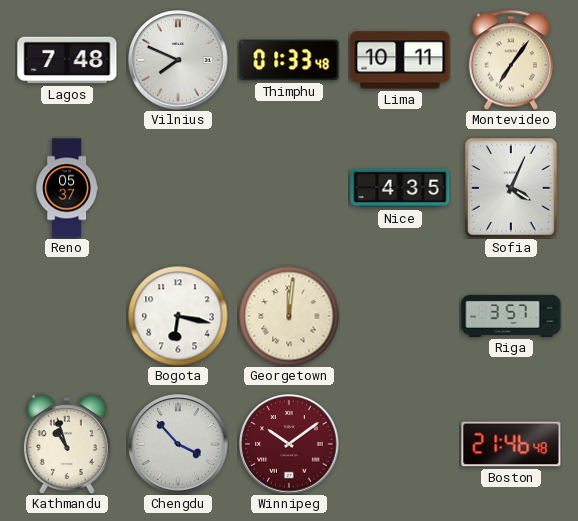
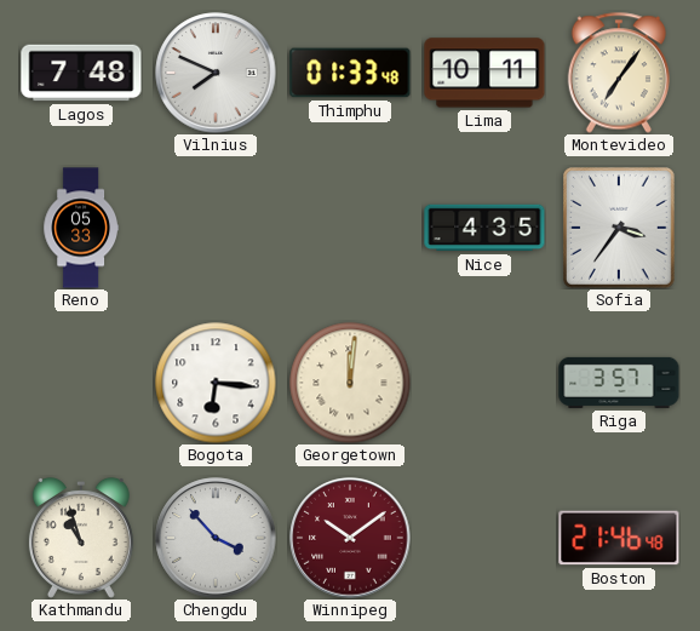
Reno: 05:37 -> 05:33 (80, 228)
Sofia: 4:04 -> 3:36 (620, 229)
Bogota: 6:17 -> 6:16 (216, 383)
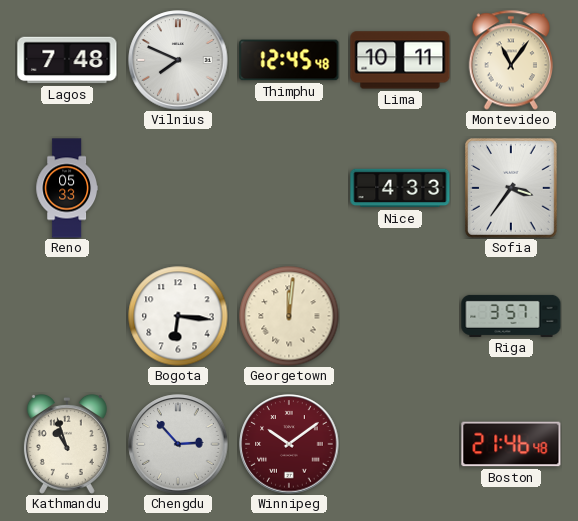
Thimphu: 01:33 -> 12:45 (289, 60)
Montevideo: 7:06 -> 11:06 (510, 60)
Nice: 4:35 -> 4:33 (400, 188)
Chengdu: 3:53 -> 2:53 (178, 444)
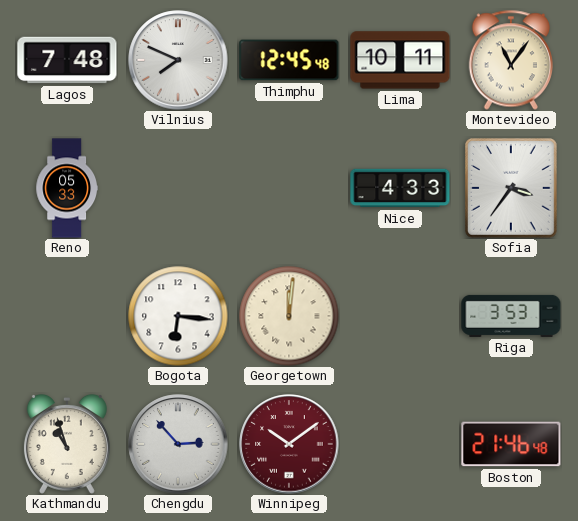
Riga: 3:57 -> 3:53 (511, 316)
